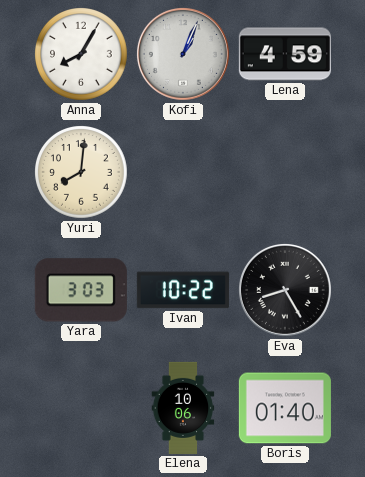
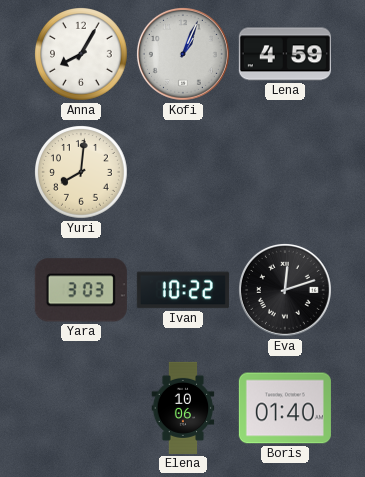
Eva: 8:25 -> 12:12 (285, 290)
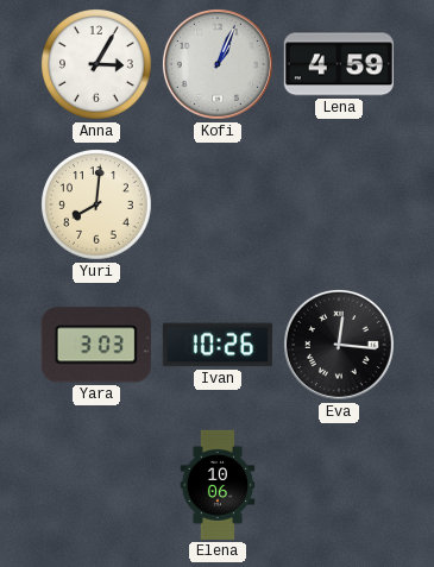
Anna: 8:05 -> 3:05 (98, 65)
Ivan: 10:22 -> 10:26 (218, 345)
Eva: 12:12 -> 12:16 (339, 345)
Boris: 01:40 -> none (285, 408)
